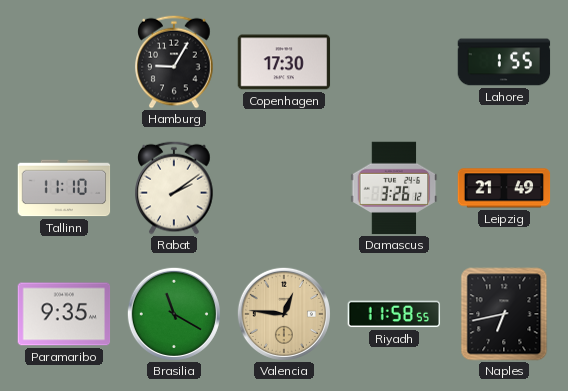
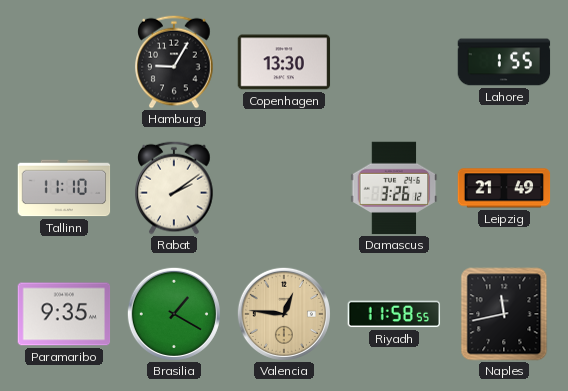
Copenhagen: 17:30 -> 13:30 (284, 62)
Brasilia: 11:20 -> 1:20 (174, 314)
Naples: 6:43 -> 11:43 (504, 314)
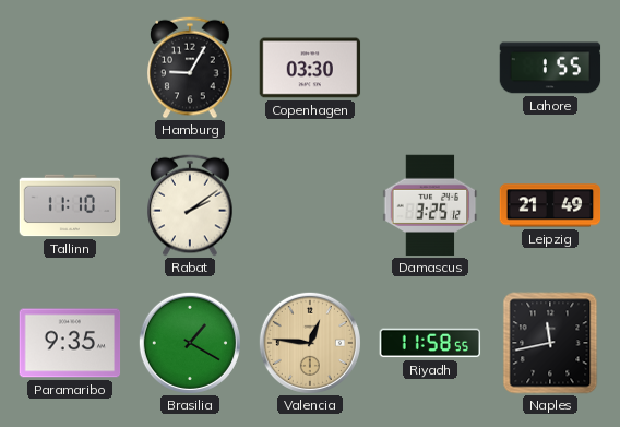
Copenhagen: 13:30 -> 03:30 (310, 68)
Damascus: 3:26 -> 3:25 (430, 205)
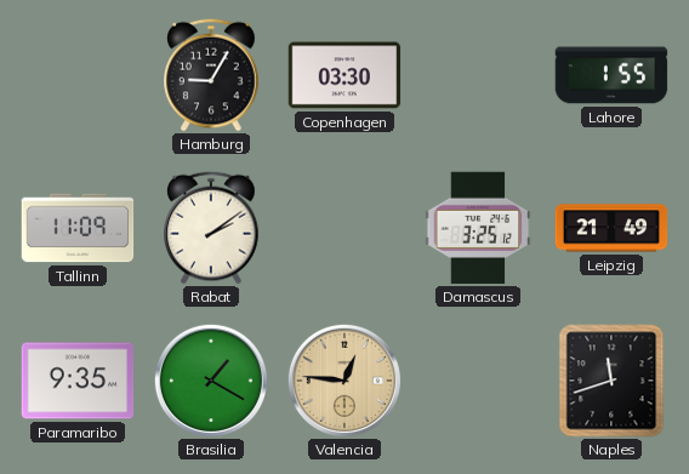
Tallinn: 11:10 -> 11:09 (78, 228)
Riyadh: 11:58 -> none (430, 343)
Naples: 11:43 -> 11:42 (611, 381)
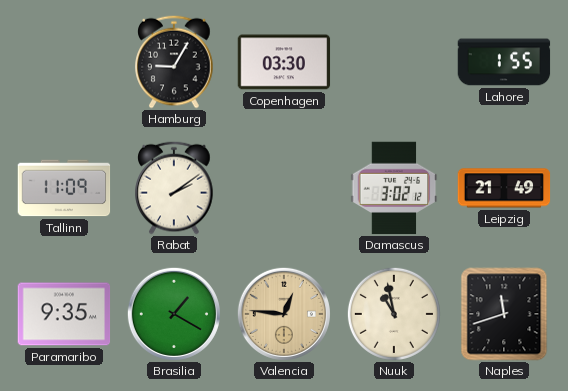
Damascus: 3:25 -> 3:02 (394, 188)
Nuuk: none -> 10:58 (394, 314)
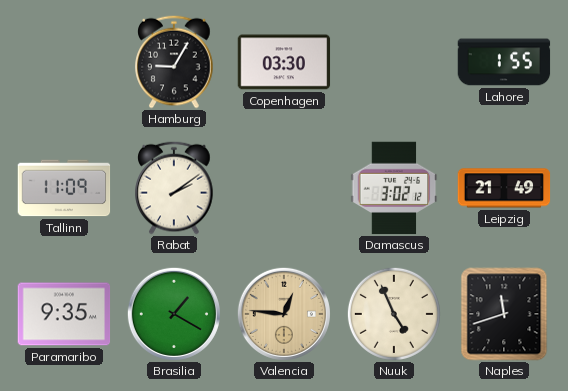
Nuuk: 10:58 -> 4:56 (394, 314)
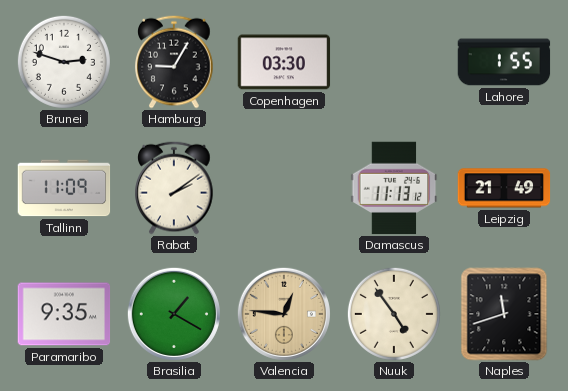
Brunei: none -> 2:48 (64, 62)
Damascus: 3:02 -> 11:13 (394, 188)
Nuuk: 4:56 -> 4:54 (394, 314)
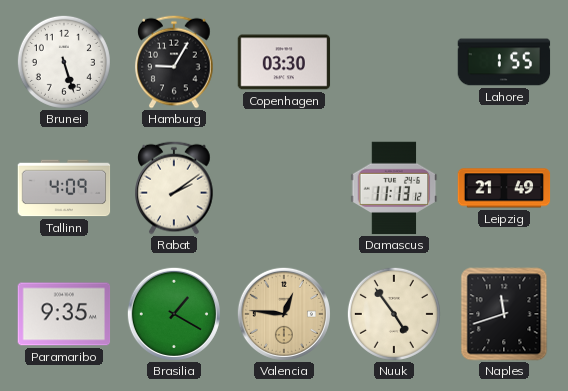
Brunei: 2:48 -> 5:27 (64, 62)
Tallinn: 11:09 -> 4:09 (64, 188)
